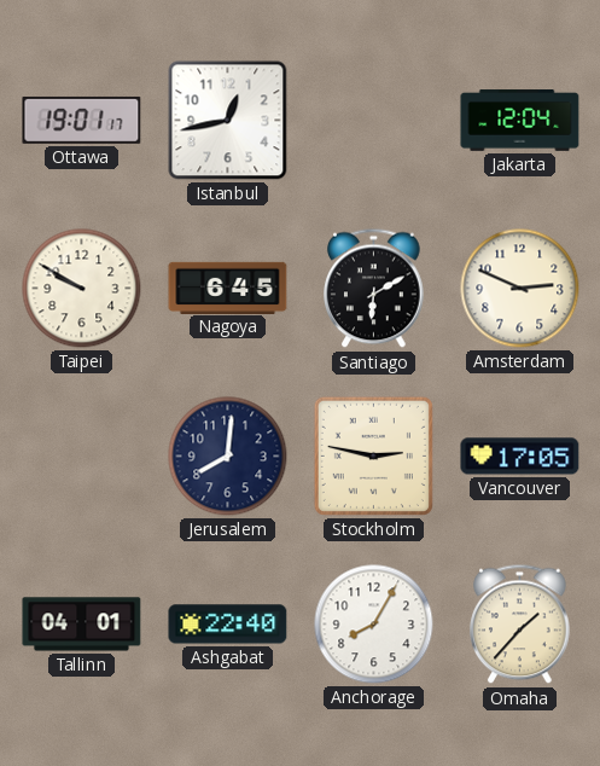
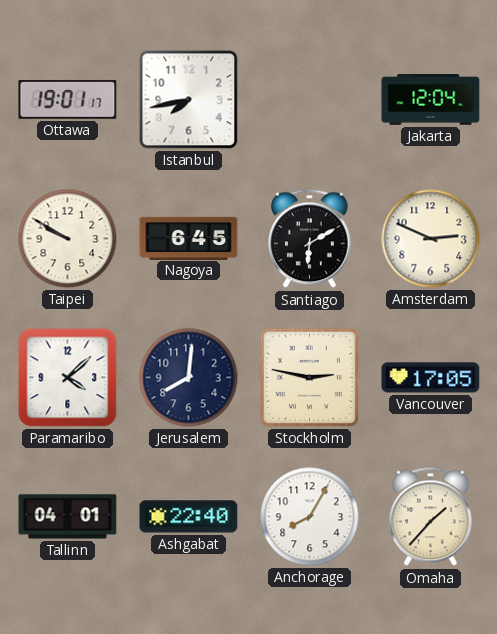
Istanbul: 12:43 -> 7:43 (189, 100)
Paramaribo: none -> 4:08 (68, 378)
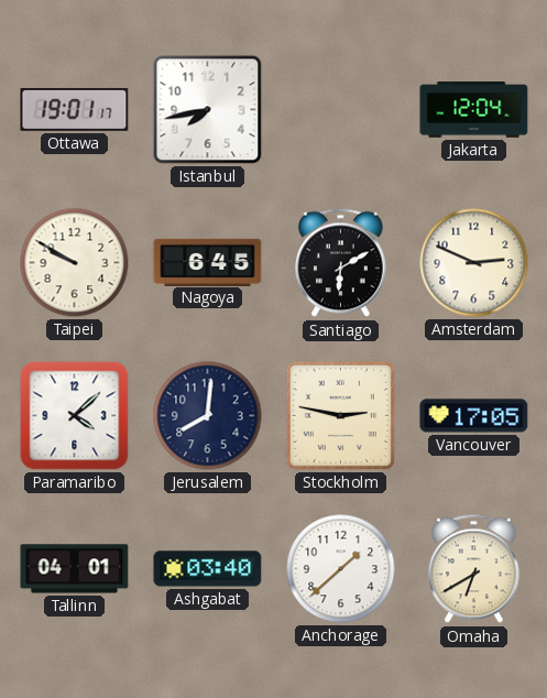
Ashgabat: 22:40 -> 03:40 (208, 569)
Anchorage: 8:05 -> 1:38 (341, 569)
Omaha: 1:37 -> 6:40 (474, 569)
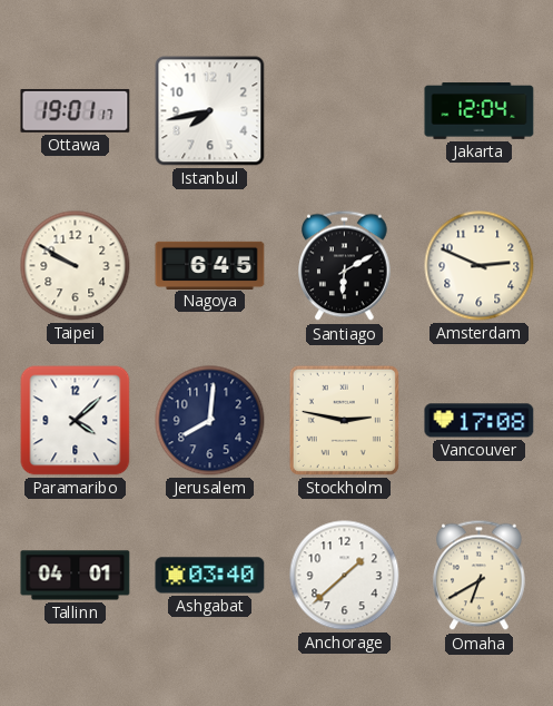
Vancouver: 17:05 -> 17:08 (480, 421)
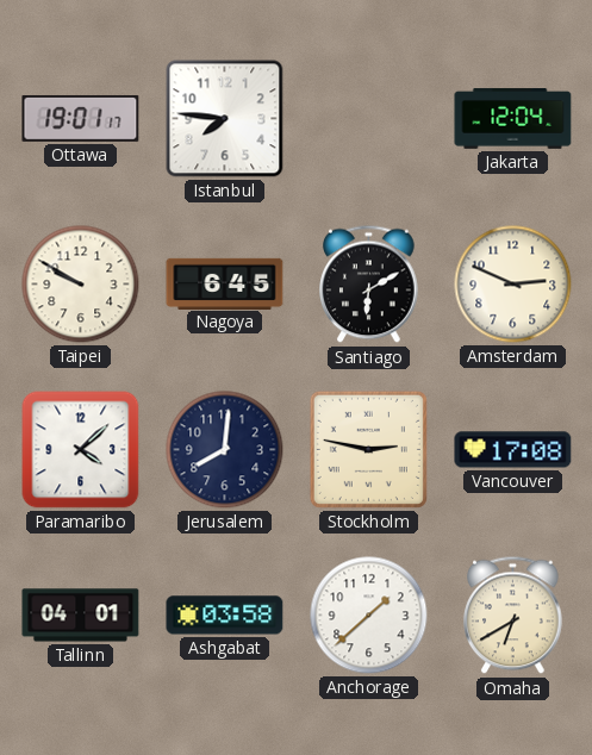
Istanbul: 7:43 -> 7:46 (225, 119)
Ashgabat: 03:40 -> 03:58 (225, 616)
